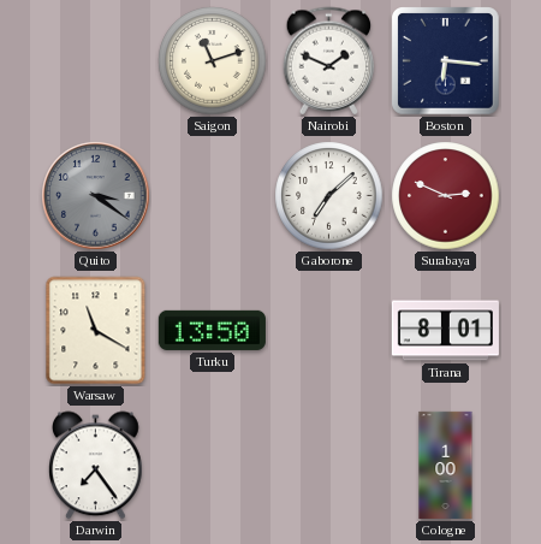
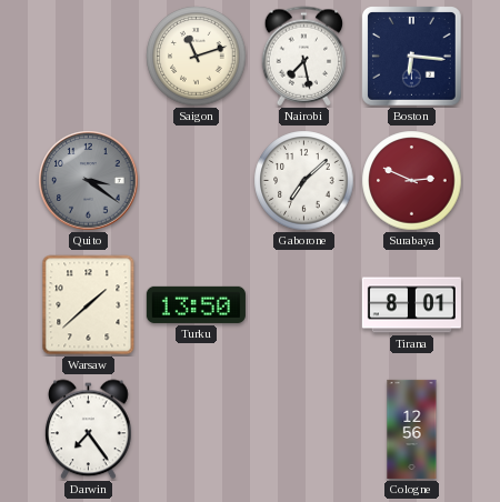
Nairobi: 1:49 -> 7:28 (304, 57)
Warsaw: 11:20 -> 1:38 (89, 305)
Cologne: 1:00 -> 12:56 (412, 429)
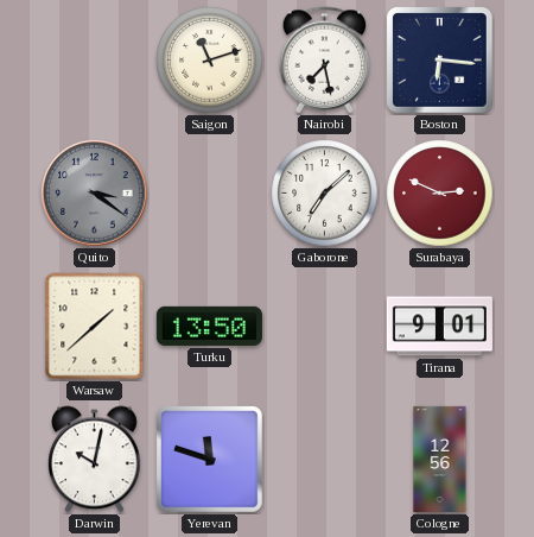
Tirana: 8:01 -> 9:01 (439, 327)
Darwin: 7:24 -> 10:02 (95, 460)
Yerevan: none -> 11:48 (209, 459)
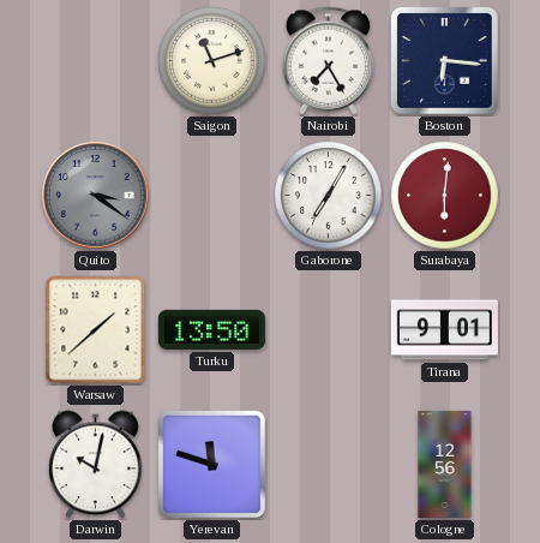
Nairobi: 7:28 -> 7:25 (329, 61)
Gaborone: 7:08 -> 7:05 (329, 196)
Surabaya: 2:49 -> 6:01 (445, 196)
